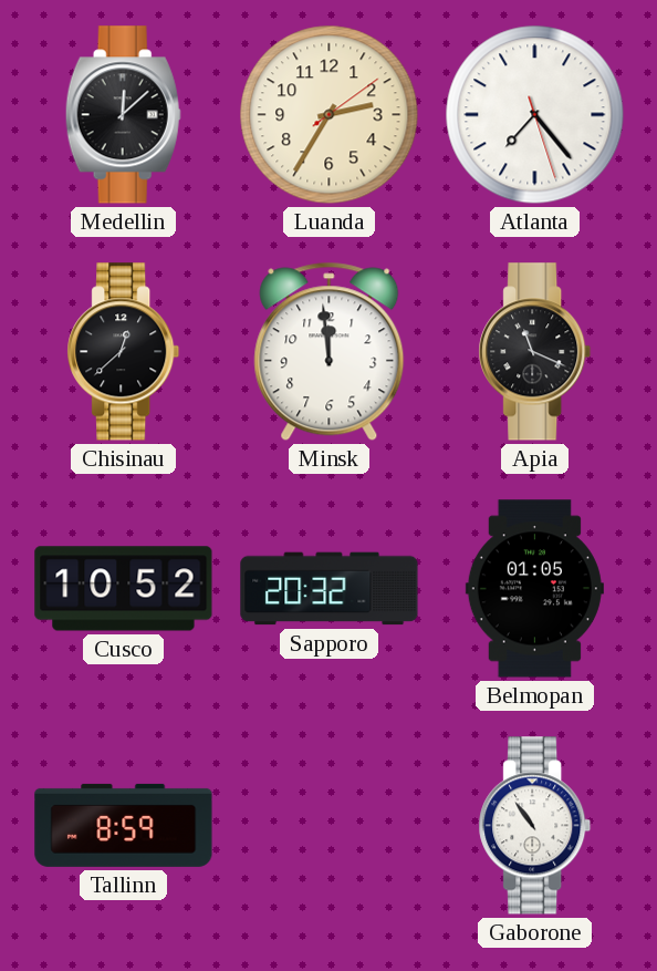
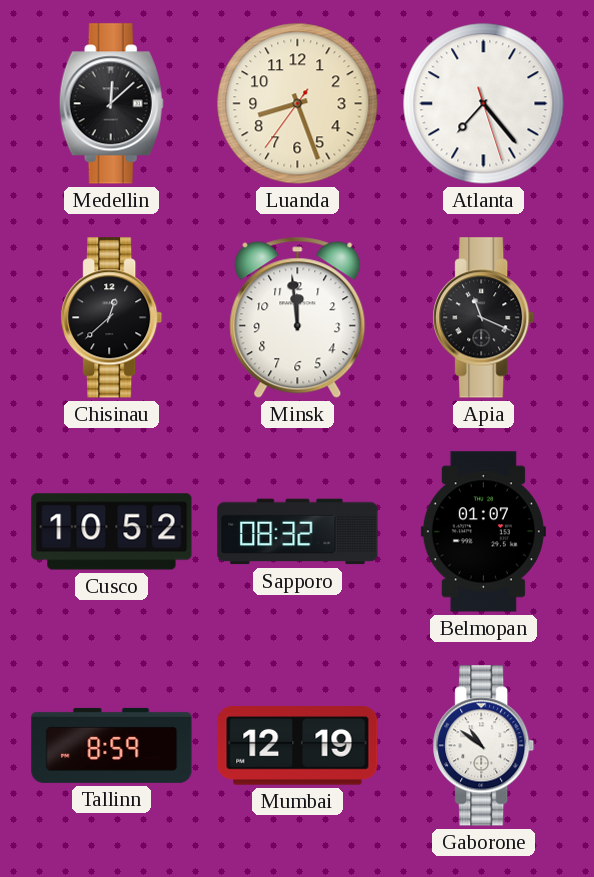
Luanda: 2:35 -> 8:26 (298, 104)
Sapporo: 20:32 -> 08:32 (298, 532)
Belmopan: 01:05 -> 01:07 (483, 532)
Mumbai: none -> 12:19 (298, 746)
Gaborone: 10:54 -> 10:51 (484, 746)
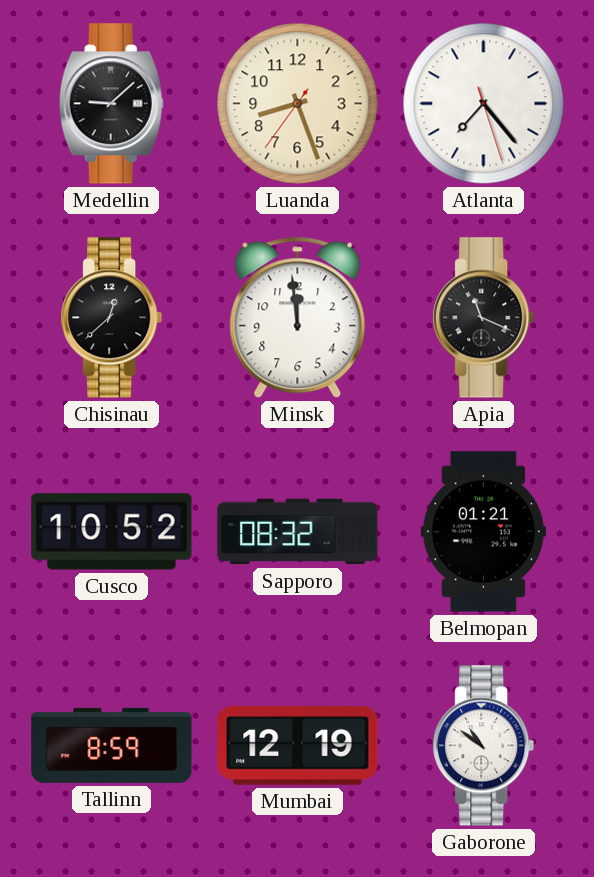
Medellin: 12:08 -> 9:08 (111, 104)
Belmopan: 01:07 -> 01:21 (483, 532)
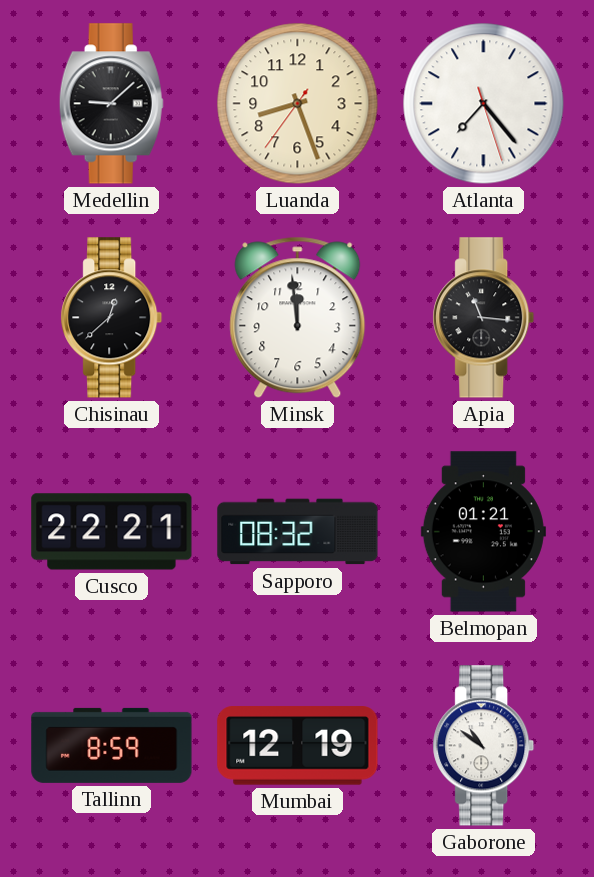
Apia: 11:19 -> 11:16 (484, 318)
Cusco: 10:52 -> 22:21 (112, 532)
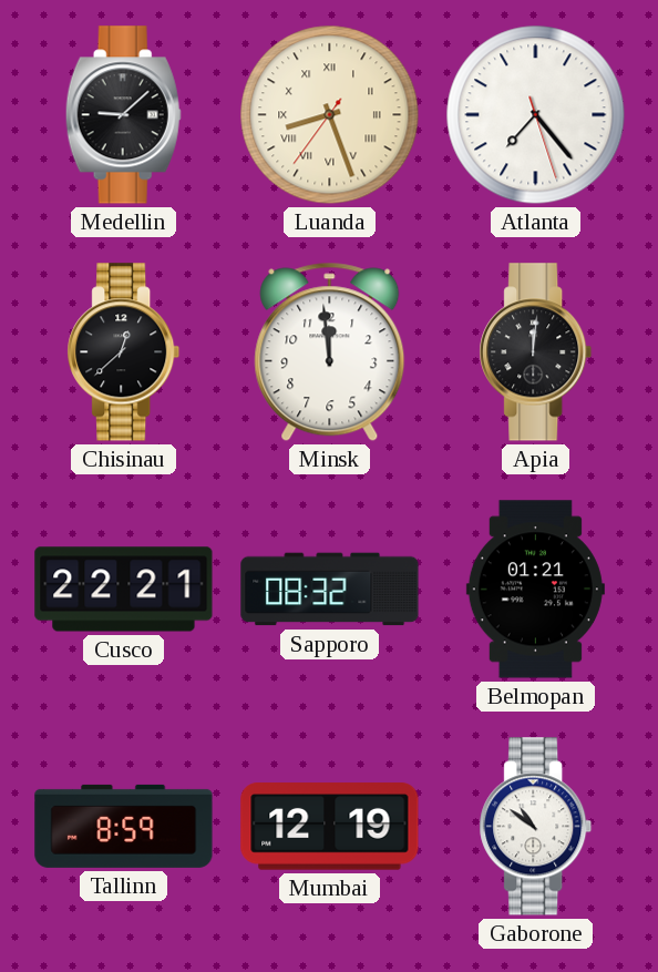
Luanda numerals: Arabic -> Roman (330, 115)
Apia: 11:16 -> 12:01 (536, 352)
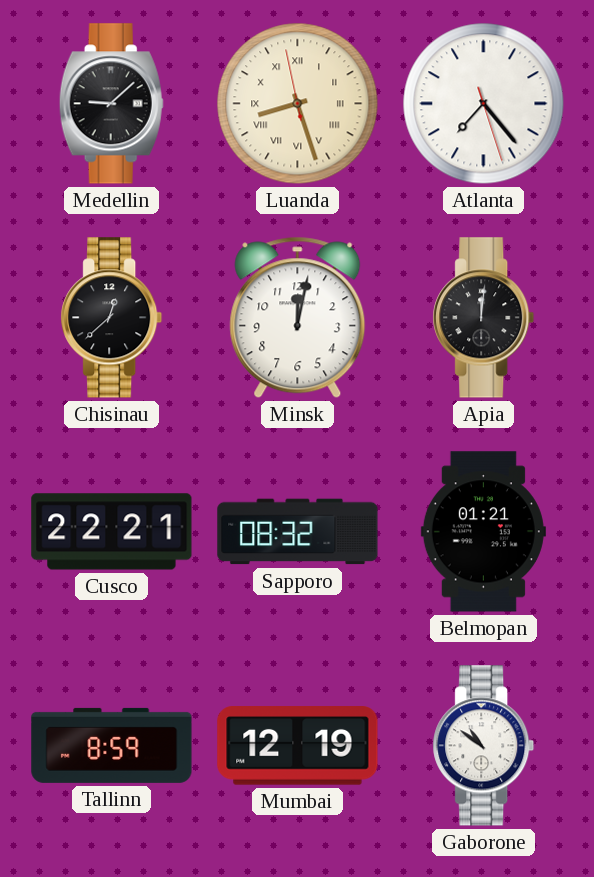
Luanda: 8:26:36 -> 8:26:58 (298, 104)
Minsk: 11:59 -> 12:02 (298, 318)
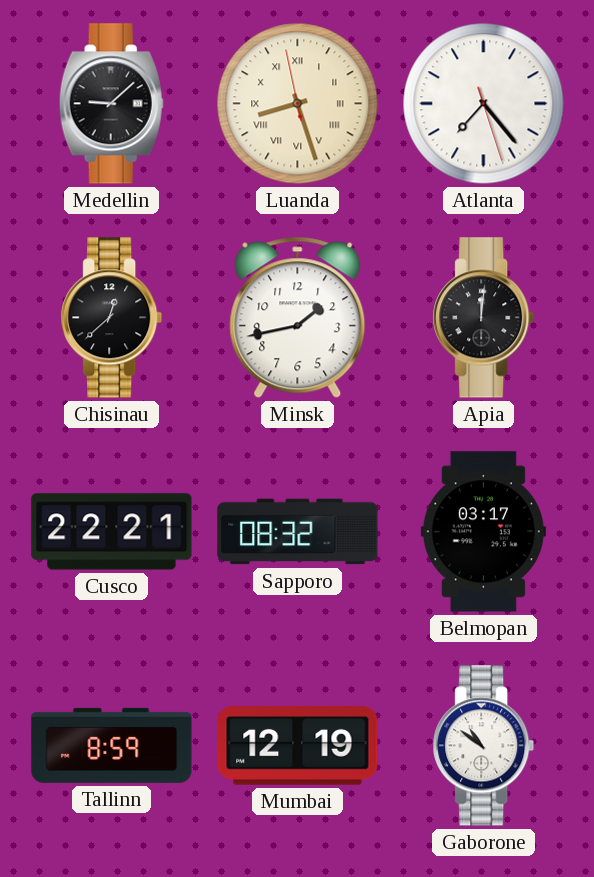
Minsk: 12:02 -> 1:43 (298, 318)
Belmopan: 01:21 -> 03:17 (483, 532)
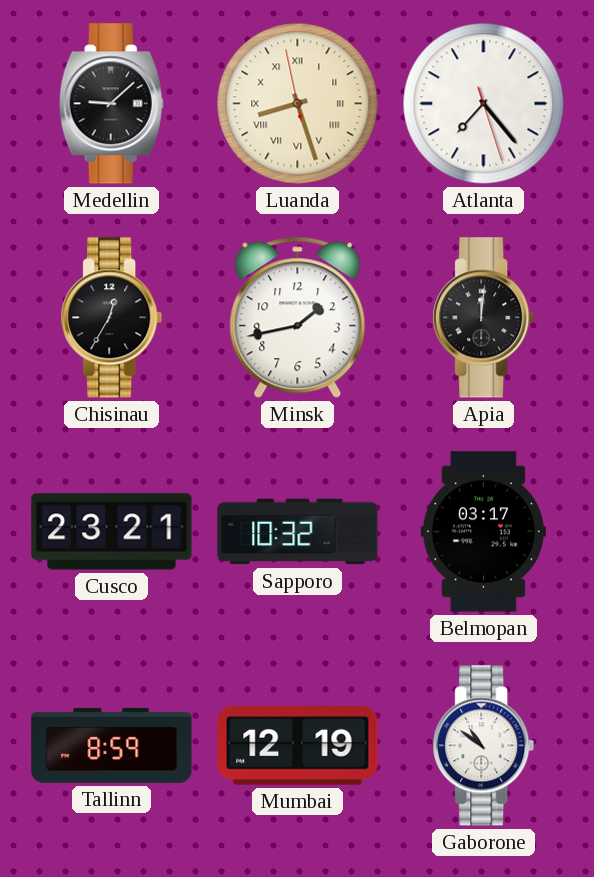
Chisinau: 12:38 -> 12:35 (112, 318)
Cusco: 22:21 -> 23:21 (112, 532)
Sapporo: 08:32 -> 10:32 (298, 532)
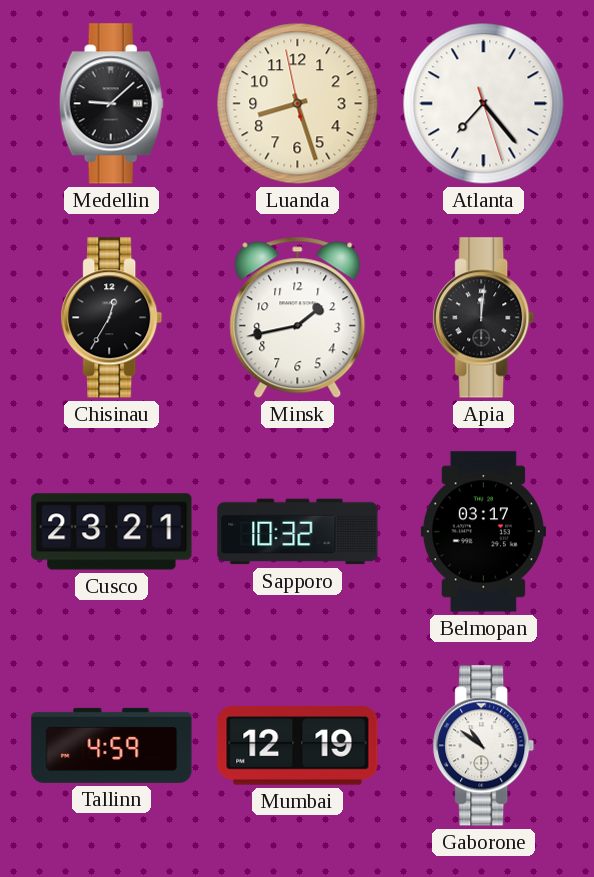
Luanda numerals: Roman -> Arabic (298, 104)
Tallinn: 8:59 -> 4:59 (112, 745)
